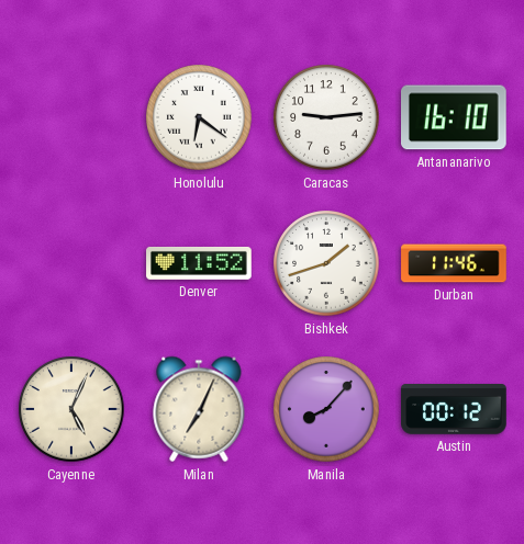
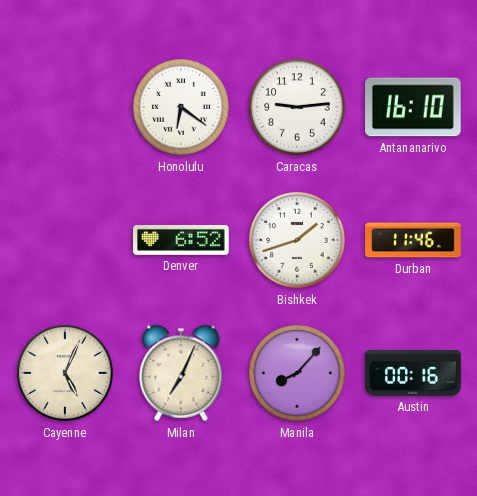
Denver: 11:52 -> 6:52 (181, 240)
Austin: 00:12 -> 00:16 (413, 374)
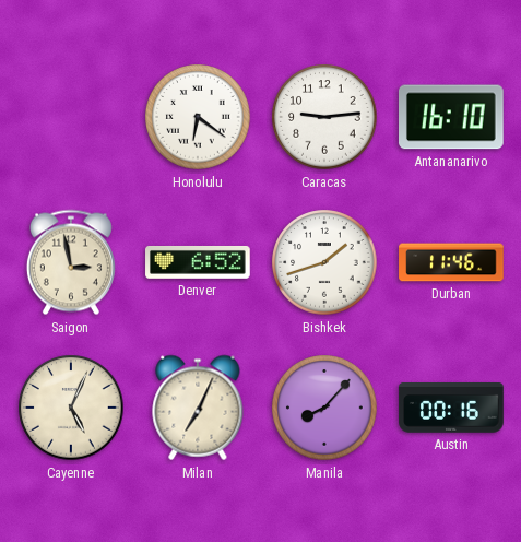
Saigon: none -> 2:58 (71, 262)
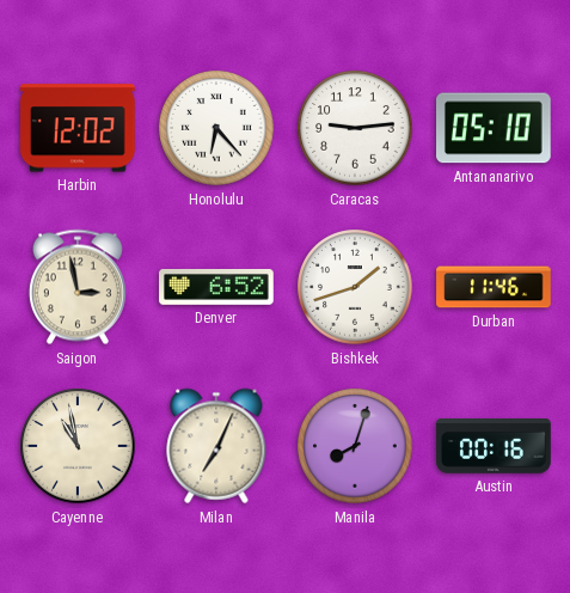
Harbin: none -> 12:02 (79, 128)
Honolulu: 6:21 -> 6:23 (216, 128)
Antananarivo: 16:10 -> 05:10 (495, 128)
Cayenne: 5:04 -> 10:58 (78, 446)
Manila: 8:07 -> 8:03 (355, 446)
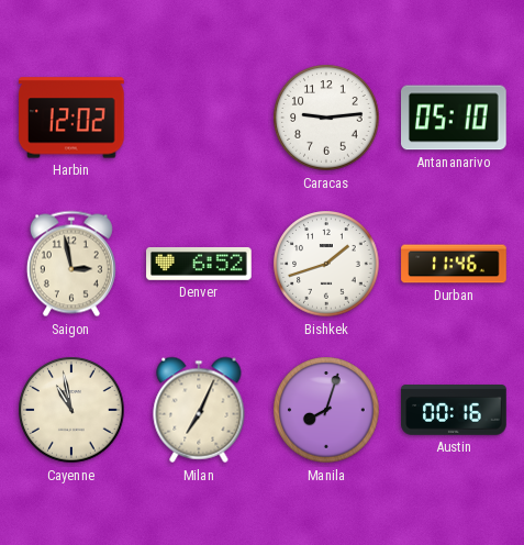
Honolulu: 6:23 -> none (216, 128)
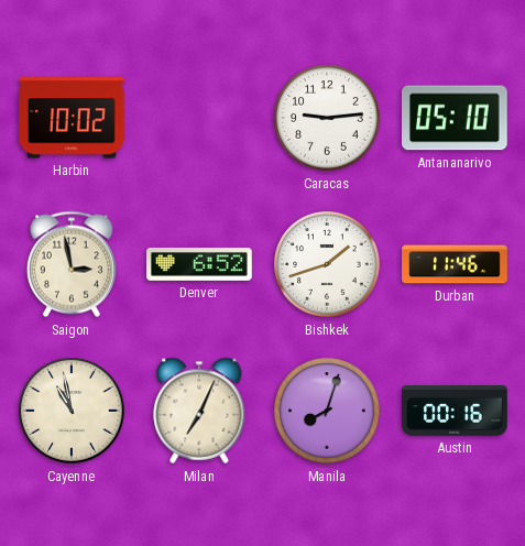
Harbin: 12:02 -> 10:02 (73, 118)
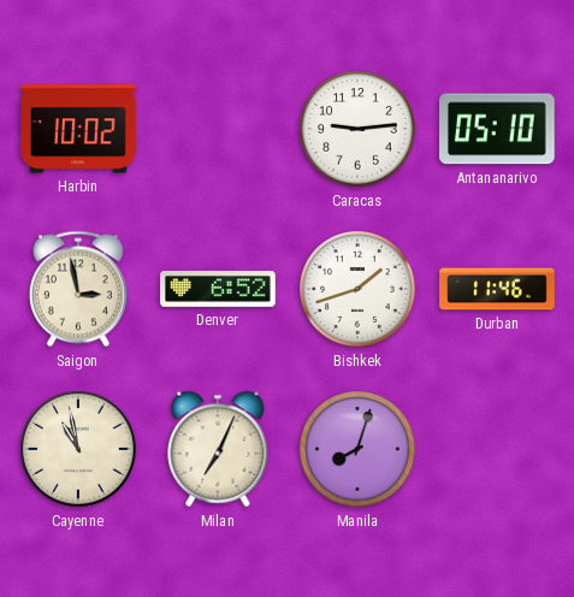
Austin: 00:16 -> none (455, 412)
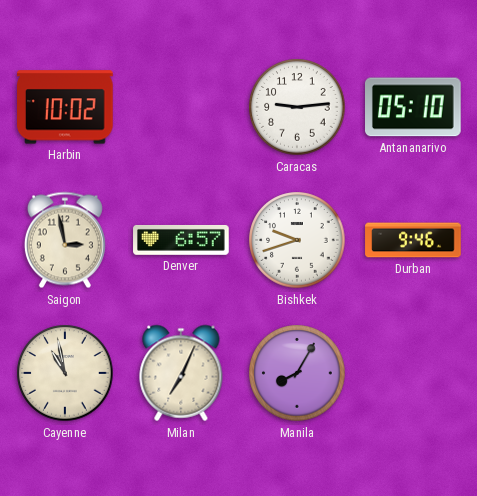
Denver: 6:52 -> 6:57 (181, 240)
Bishkek: 1:42 -> 9:42 (297, 240)
Durban: 11:46 -> 9:46 (413, 240)
Manila: 8:03 -> 8:05 (297, 373)
